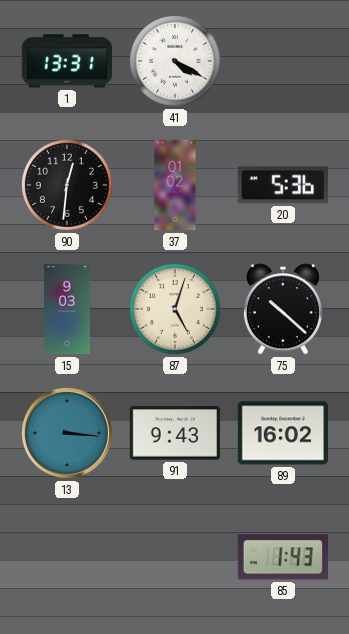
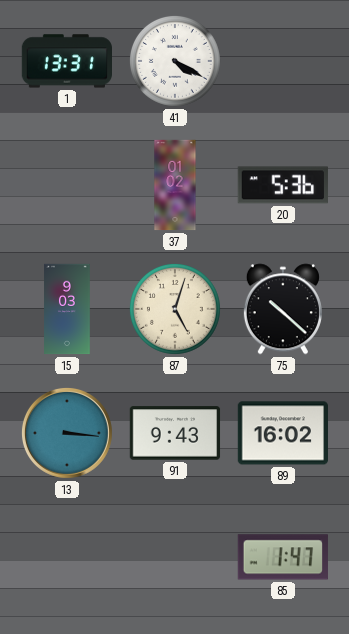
90: 12:31 -> none (67, 185)
85: 1:43 -> 1:47 (283, 557)
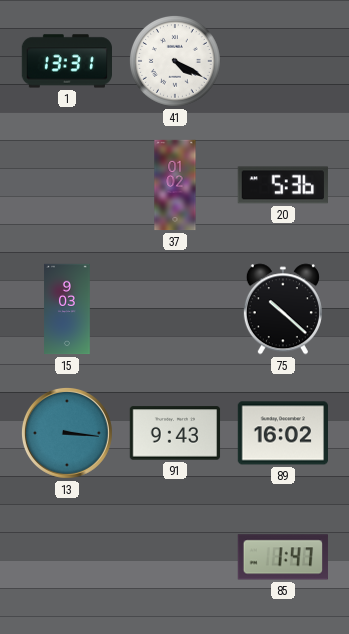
87: 5:03 -> none (175, 309)
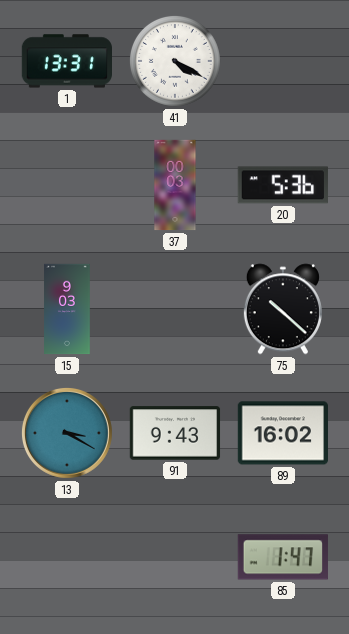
37: 01:02 -> 00:03 (175, 185)
13: 3:16 -> 3:20 (67, 433)
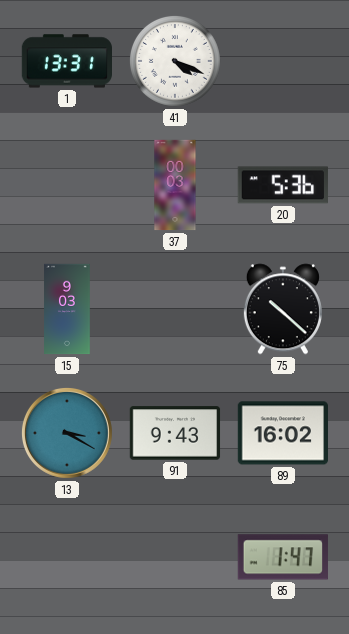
41: 4:20 -> 4:19 (175, 61)
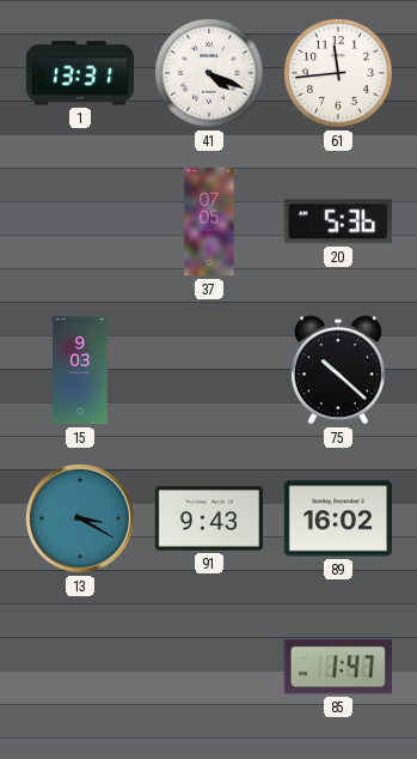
61: none -> 11:44 (338, 73)
37: 00:03 -> 07:05 (209, 221)
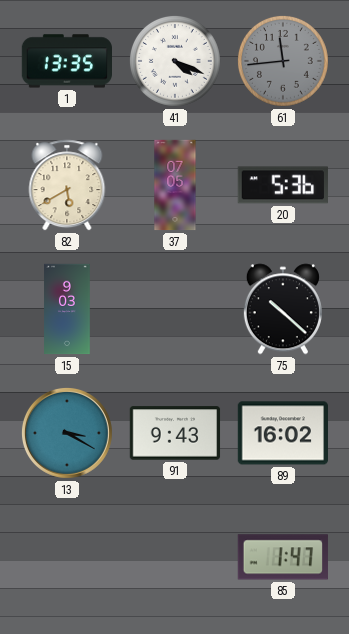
1: 13:31 -> 13:35 (67, 61)
61 dial: white -> grey (283, 61)
82: none -> 5:40 (67, 185)
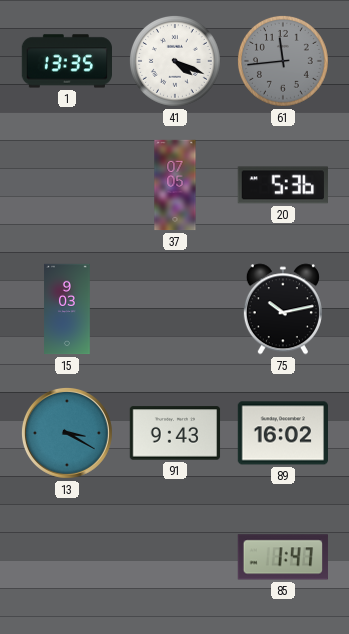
82: 5:40 -> none (67, 185)
75: 10:22 -> 10:13 (283, 309)
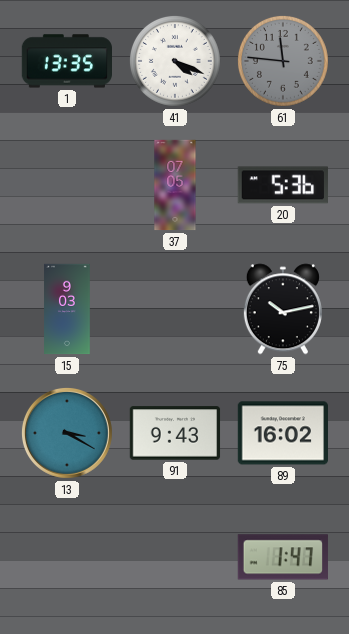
61: 11:44 -> 11:46 (283, 61)
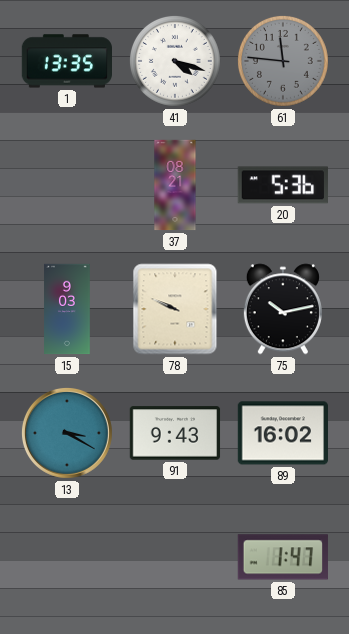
41: 4:19 -> 4:18 (175, 61)
37: 07:05 -> 08:21 (175, 185)
78: none -> 9:49 (175, 309)
